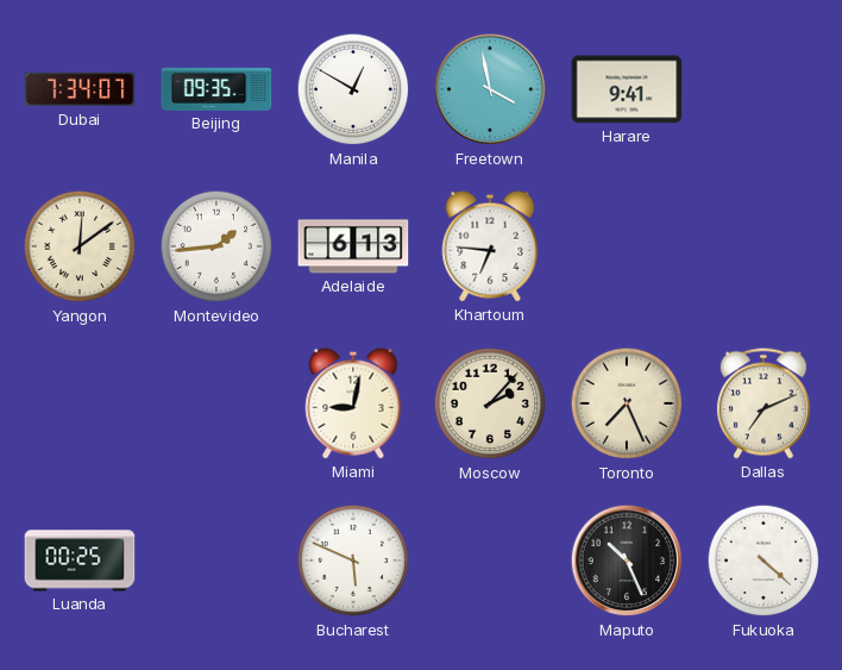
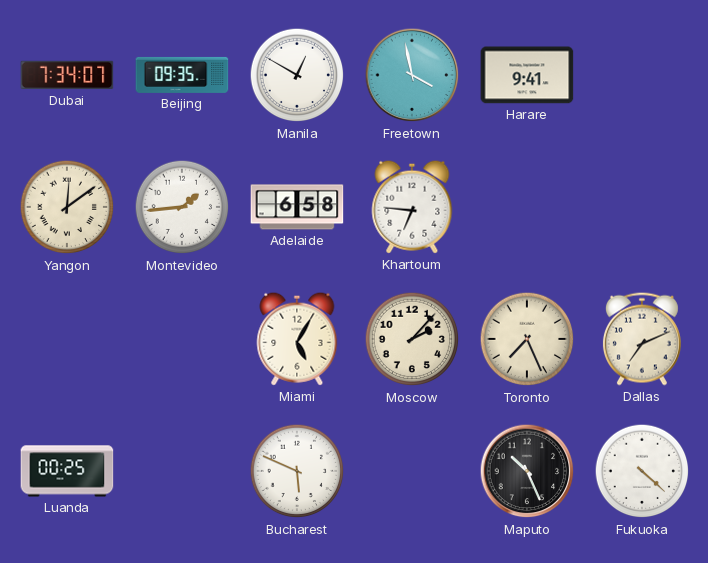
Adelaide: 6:13 -> 6:58 (297, 207)
Miami: 9:02 -> 5:05 (297, 339)
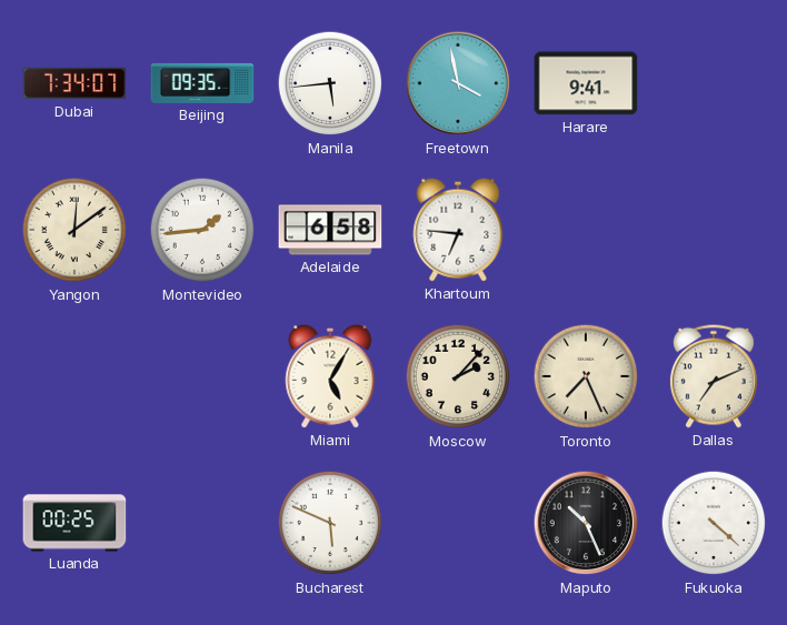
Manila: 12:50 -> 5:44 (330, 83)
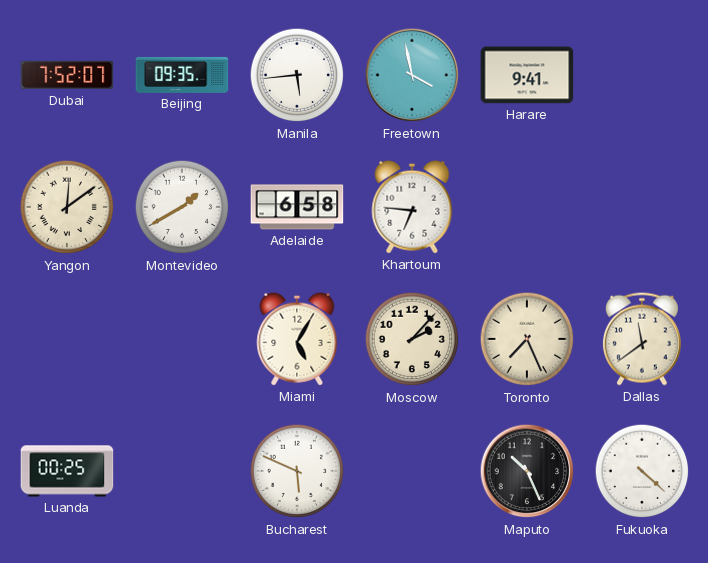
Dubai: 7:34 -> 7:52 (67, 75)
Montevideo: 1:44 -> 1:40 (182, 207)
Dallas: 7:11 -> 11:39 (642, 339)
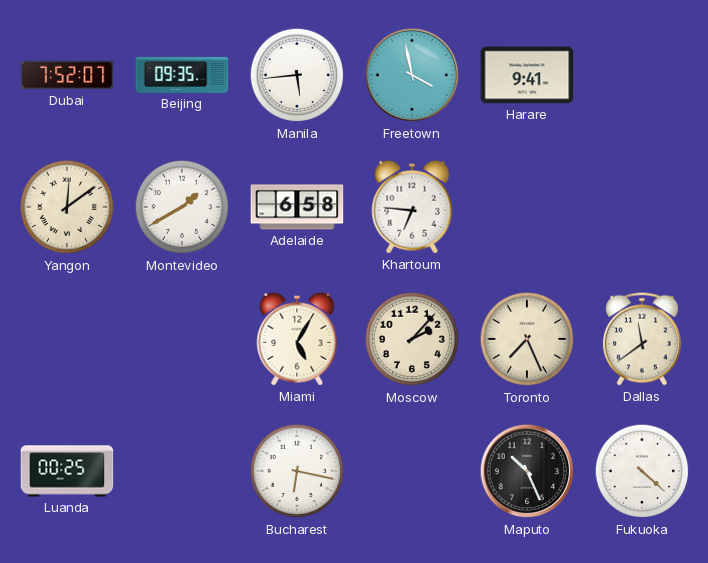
Bucharest: 5:49 -> 6:17 (297, 471)
